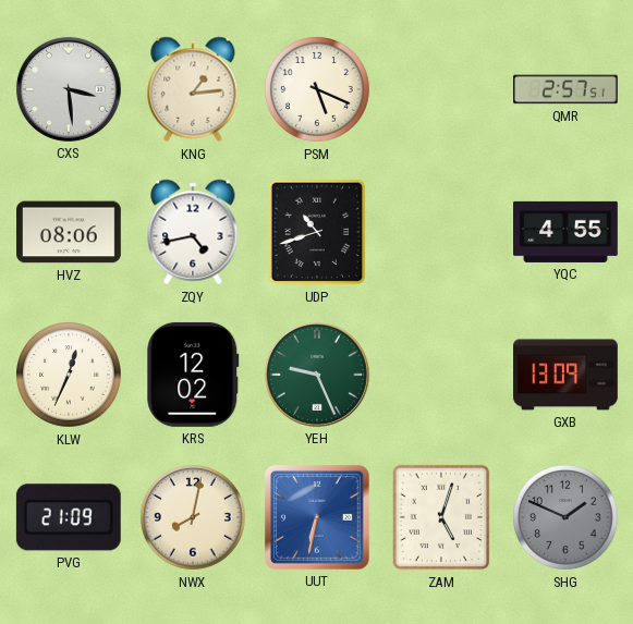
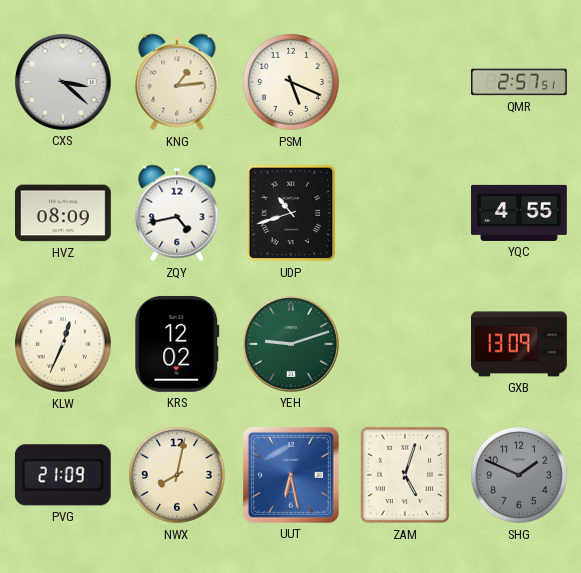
CXS: 3:29 -> 3:22 (63, 82)
HVZ: 08:06 -> 08:09 (64, 213)
YEH: 9:26 -> 9:12 (291, 344)
UUT: 6:32 -> 6:28 (291, 475)
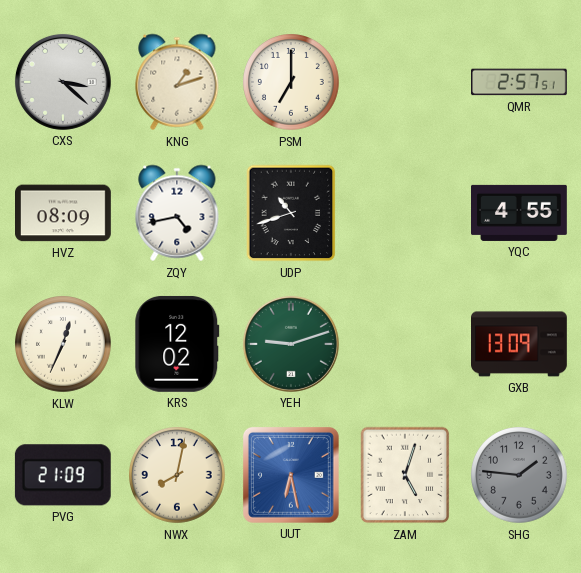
KNG: 1:14 -> 1:12 (177, 82)
PSM: 5:19 -> 7:00 (292, 83)
SHG: 1:49 -> 1:46 (520, 476)
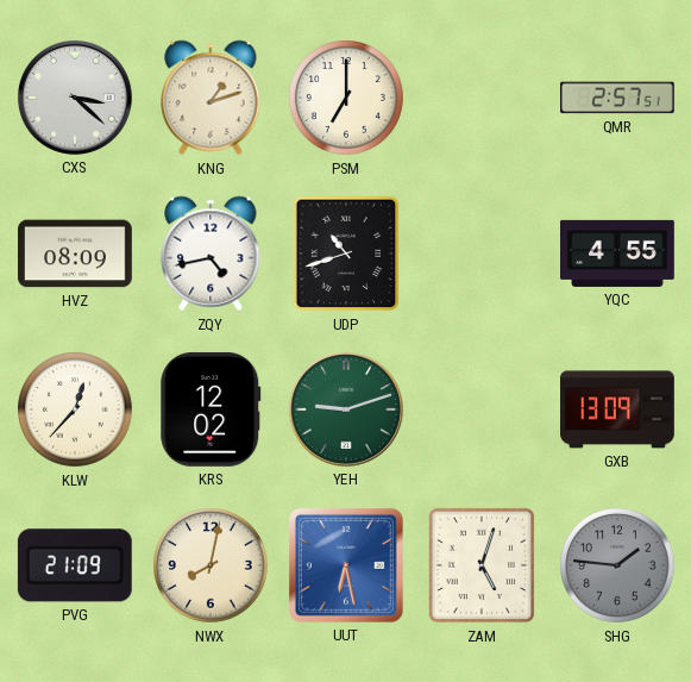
KLW: 12:34 -> 12:37 (76, 411)
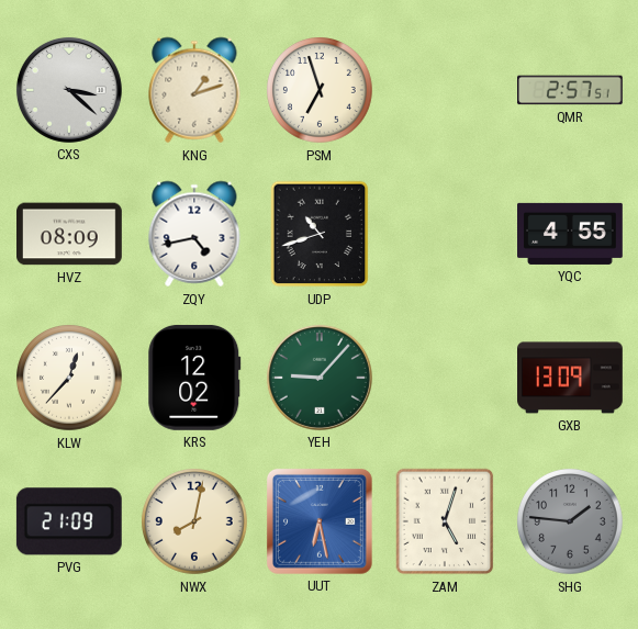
PSM: 7:00 -> 6:57 (321, 91)
YEH: 9:12 -> 9:07 (320, 378)
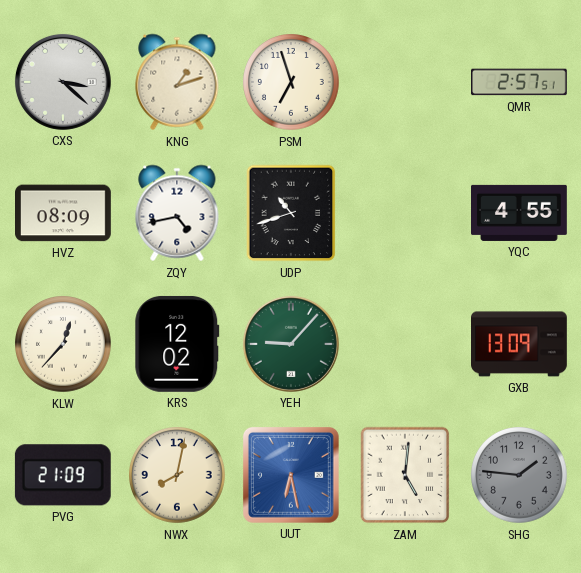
ZAM: 5:03 -> 5:01 (405, 475)
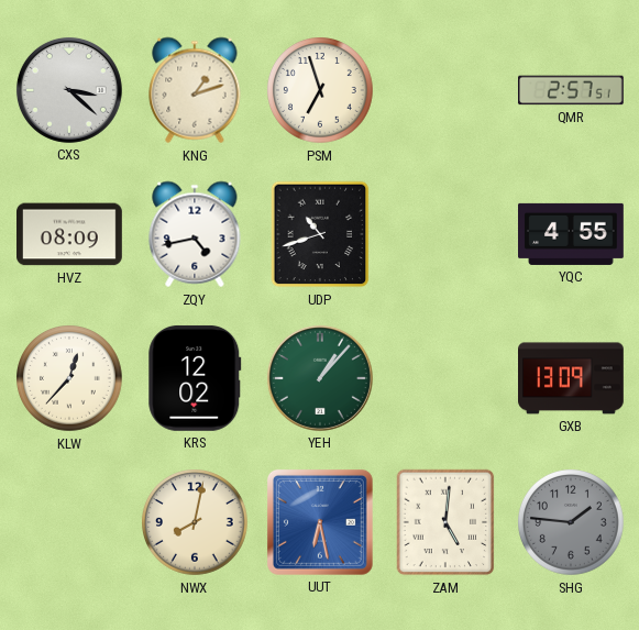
YEH: 9:07 -> 1:07 (320, 378)
PVG: 21:09 -> none (63, 475)
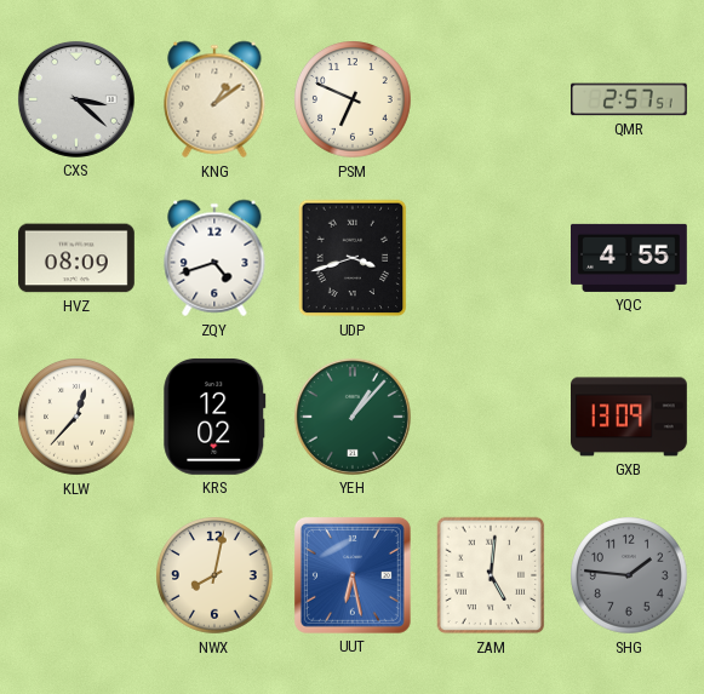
KNG: 1:12 -> 1:09 (214, 99)
PSM: 6:57 -> 6:49 (354, 101)
ZQY: 4:43 -> 4:42 (214, 258)
UDP: 10:42 -> 3:42 (353, 258)
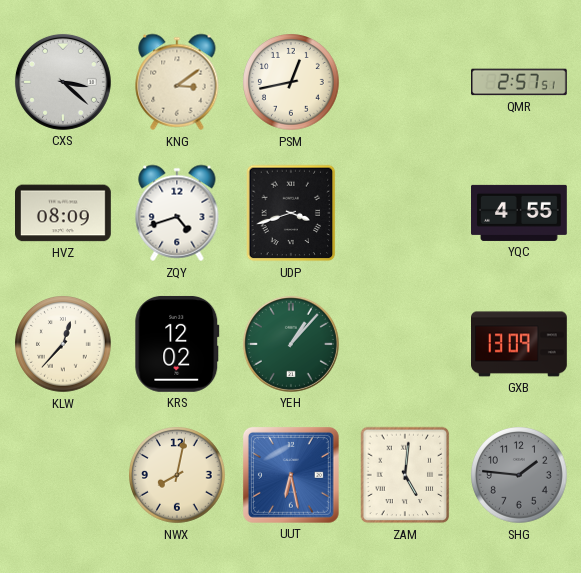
KNG: 1:09 -> 3:09 (177, 82)
PSM: 6:49 -> 12:43 (292, 83)
